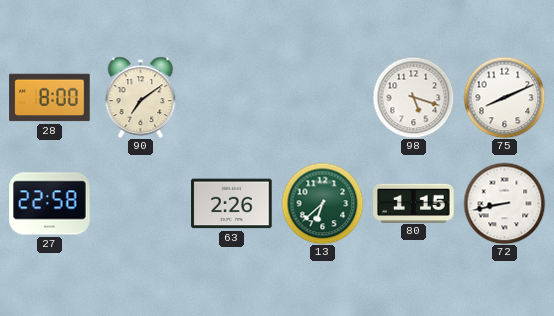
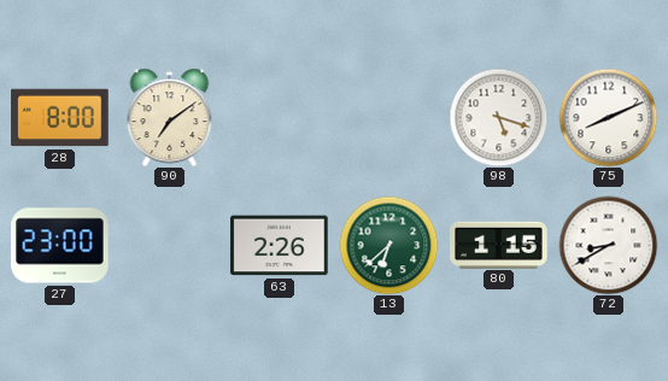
27: 22:58 -> 23:00 (60, 246)
72: 8:43 -> 8:40 (608, 245)
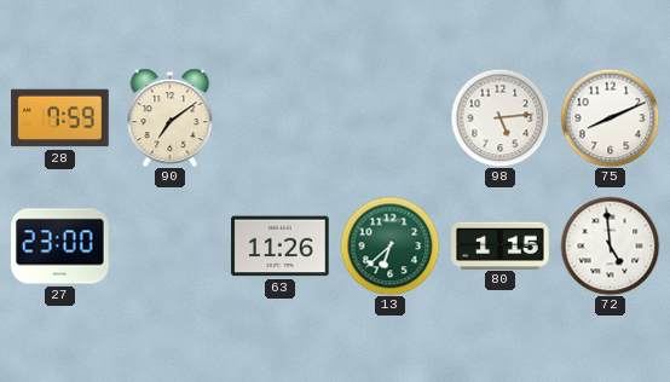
28: 8:00 -> 7:59 (60, 118)
98: 5:18 -> 5:14 (499, 117)
63: 2:26 -> 11:26 (281, 247)
72: 8:40 -> 4:59 (610, 245)
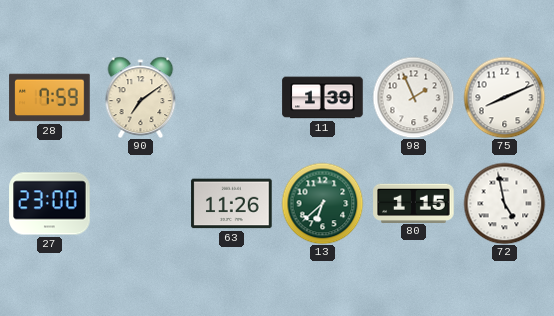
11: none -> 1:39 (323, 98)
98: 5:14 -> 1:56 (413, 97)
72: 4:59 -> 4:58 (504, 203)
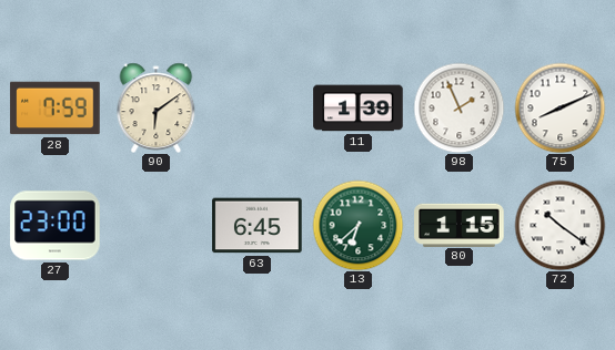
90: 7:09 -> 6:09 (157, 107)
63: 11:26 -> 6:45 (258, 226)
72: 4:58 -> 10:21 (559, 225)
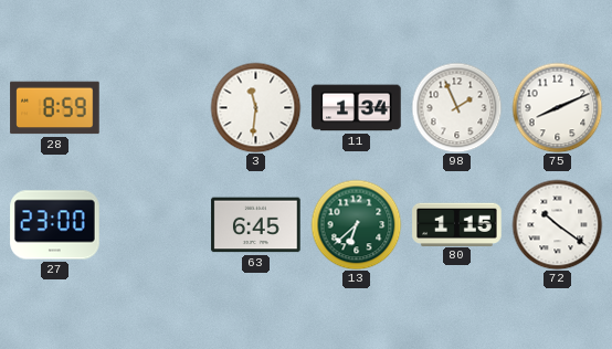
28: 7:59 -> 8:59 (55, 108)
90: 6:09 -> none (157, 107)
3: none -> 11:31 (255, 107)
11: 1:39 -> 1:34 (357, 108)
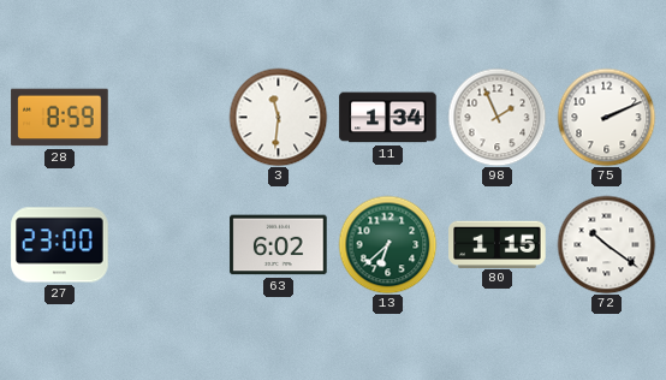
75: 8:11 -> 2:11 (606, 117)
63: 6:45 -> 6:02 (279, 245)
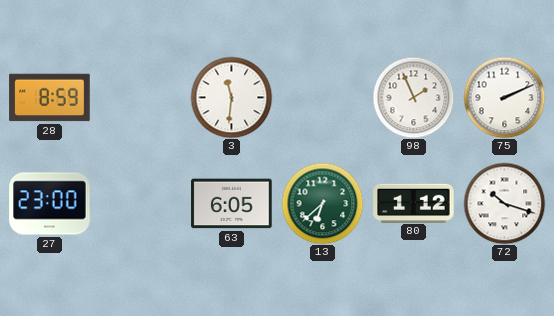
11: 1:34 -> none (388, 118)
63: 6:02 -> 6:05 (232, 204)
80: 1:15 -> 1:12 (414, 203)
72: 10:21 -> 10:18 (504, 203)
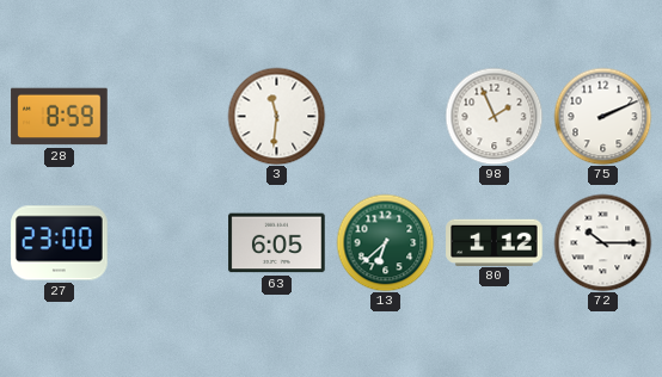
72: 10:18 -> 10:15 (602, 242)
